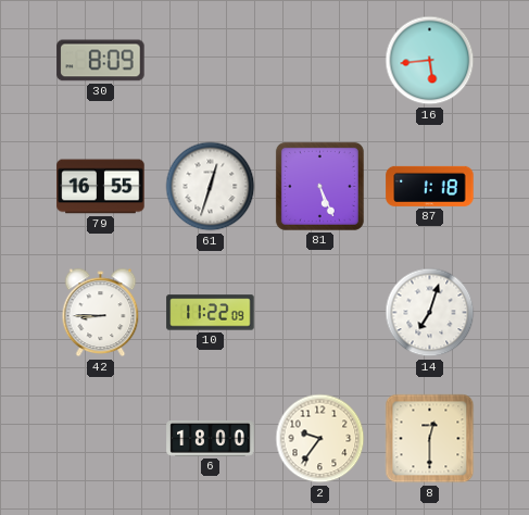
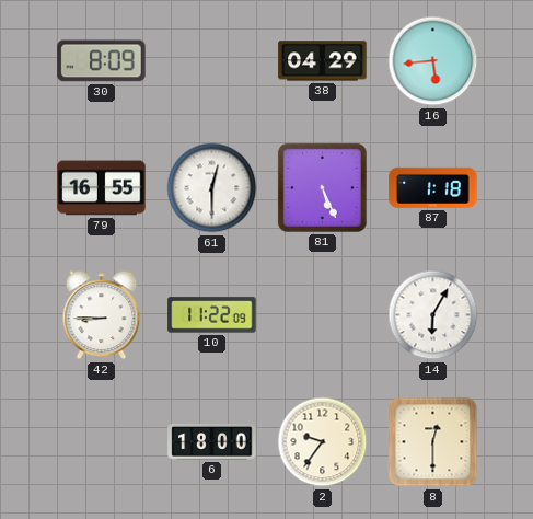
38: none -> 04:29 (323, 61)
61: 12:33 -> 12:30 (212, 188)
14: 7:03 -> 6:05 (433, 315)
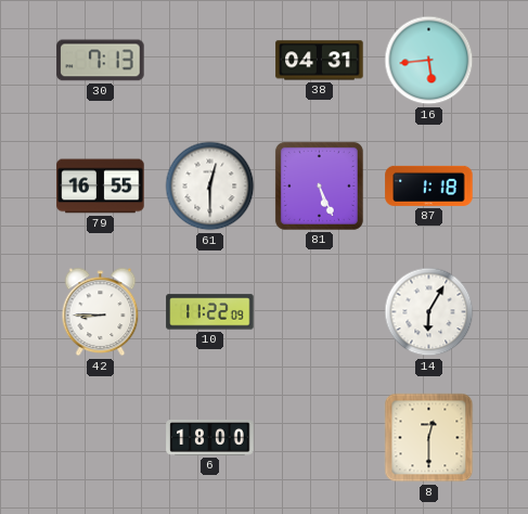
30: 8:09 -> 7:13 (101, 61)
38: 04:29 -> 04:31 (320, 61)
2: 9:36 -> none (323, 442)
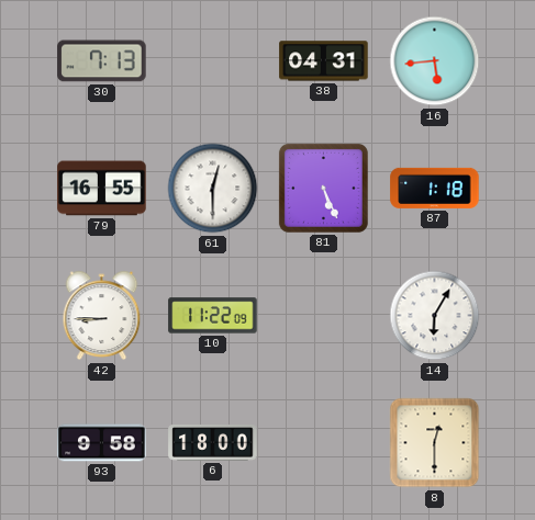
93: none -> 9:58 (102, 443)
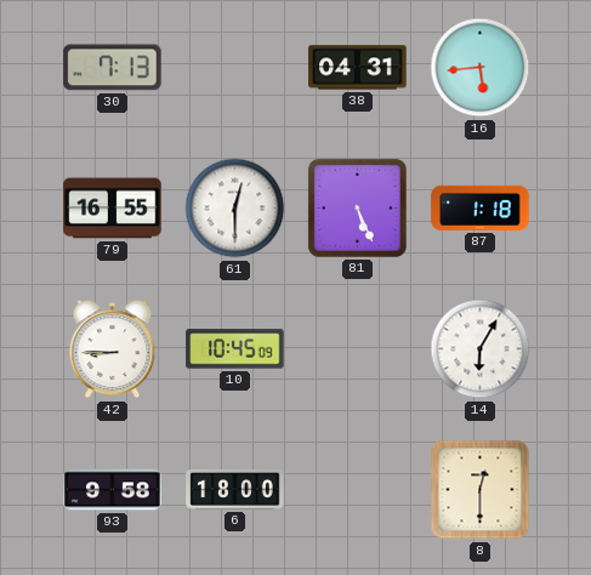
10: 11:22 -> 10:45 (235, 349)
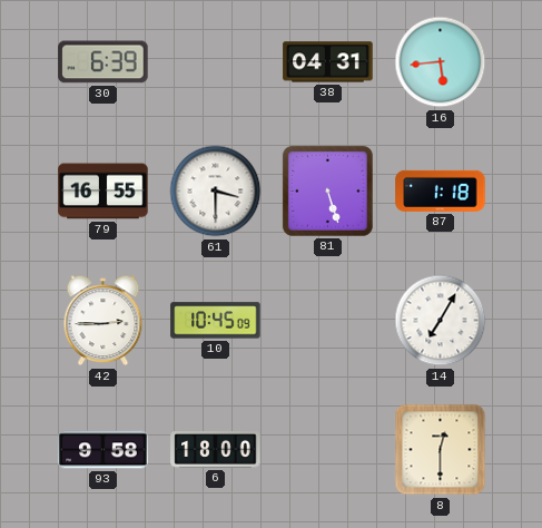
30: 7:13 -> 6:39 (104, 62)
61: 12:30 -> 3:30 (216, 192)
81: 5:26 -> 5:27 (327, 190)
42: 8:45 -> 2:45 (104, 321)
14: 6:05 -> 7:05 (441, 321)
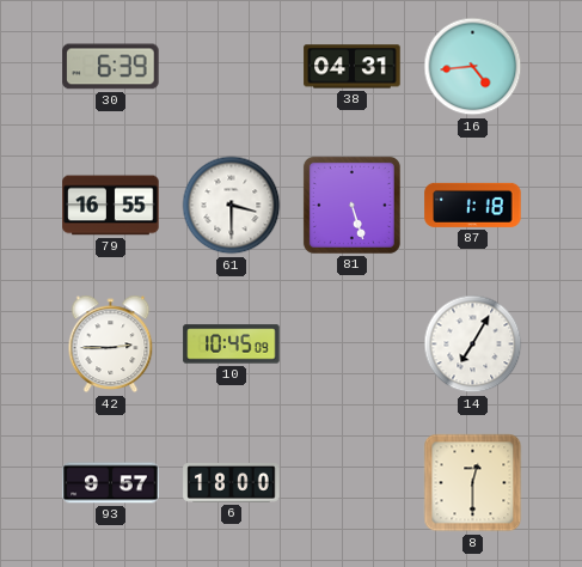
16: 5:44 -> 4:44 (473, 67)
93: 9:58 -> 9:57 (111, 483)
